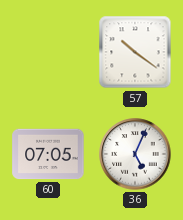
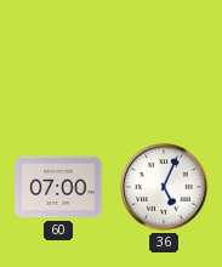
57: 10:21 -> none (135, 52)
60: 07:05 -> 07:00 (58, 187)
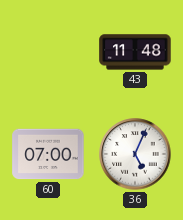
43: none -> 11:48 (135, 52)
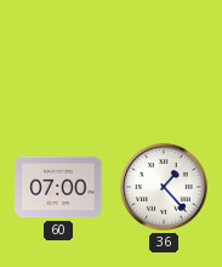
43: 11:48 -> none (135, 52)
36: 5:04 -> 1:23 (164, 187)
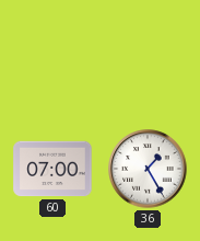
36: 1:23 -> 1:25 (148, 169)
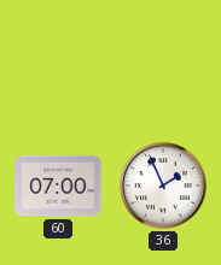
36: 1:25 -> 1:56 (163, 185)
